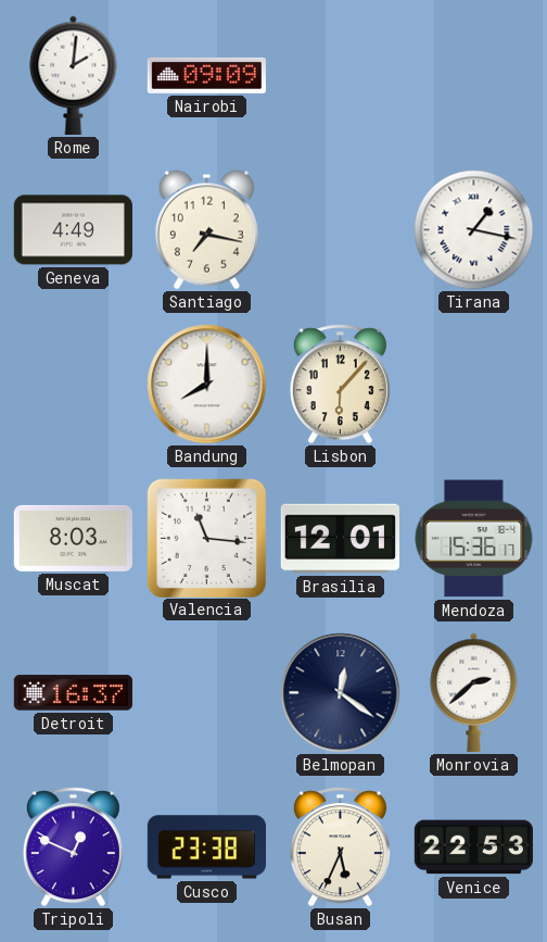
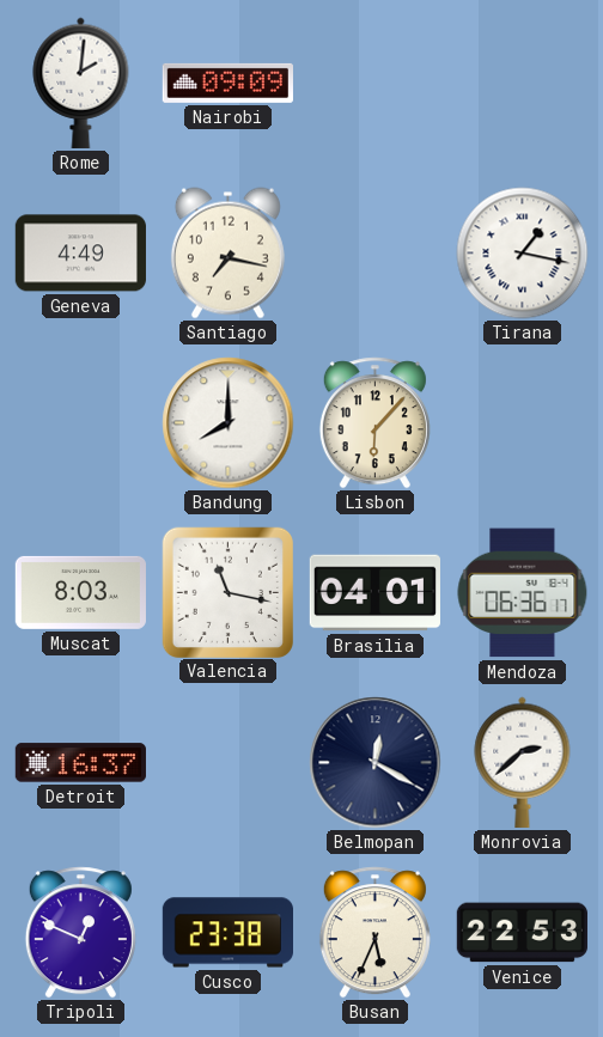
Valencia: 11:16 -> 11:17 (227, 592)
Brasilia: 12:01 -> 04:01 (374, 593)
Mendoza: 15:36 -> 06:36 (523, 593)
Belmopan: 12:21 -> 12:20 (376, 763)
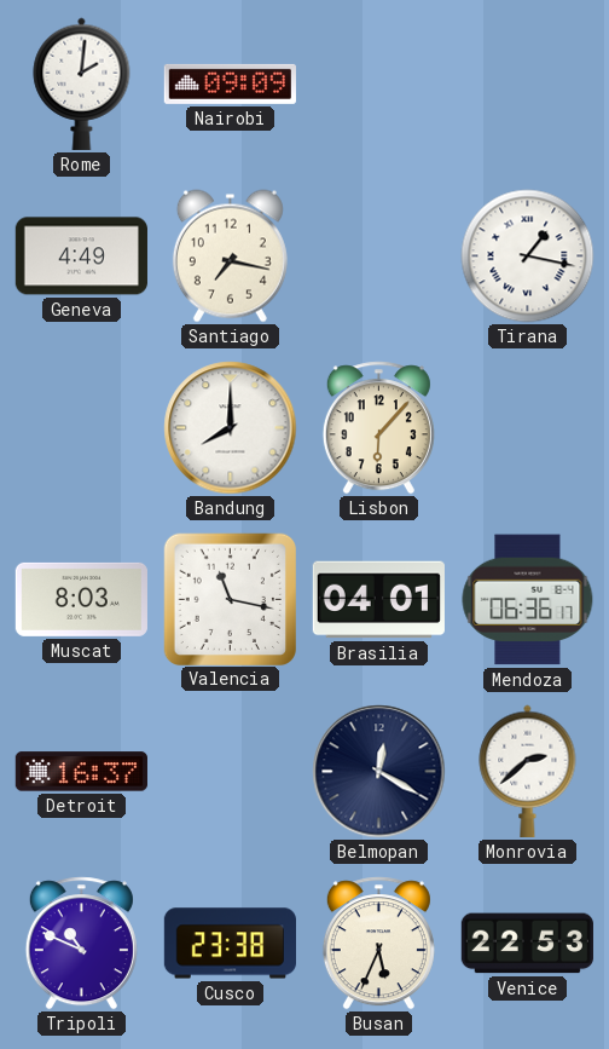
Tripoli: 12:49 -> 10:49 (81, 944)
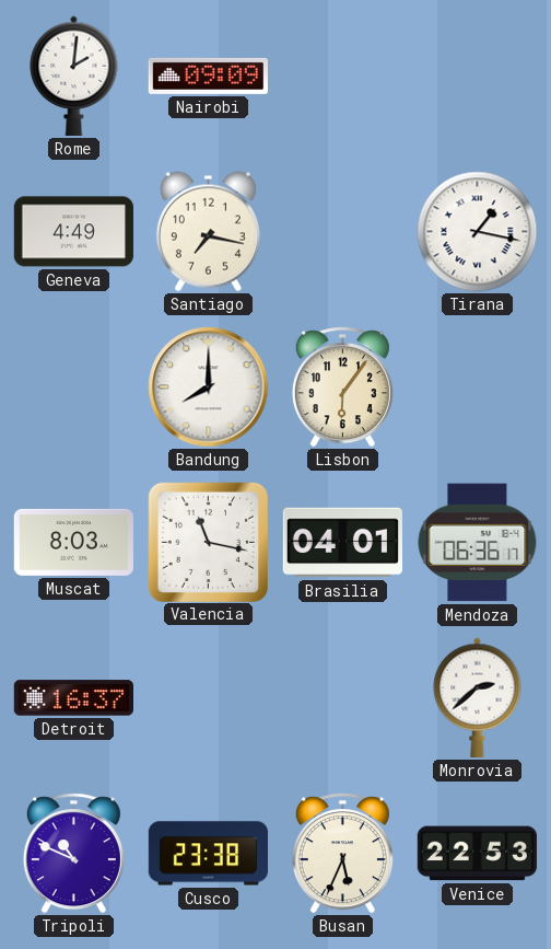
Lisbon: 6:07 -> 6:06 (342, 387)
Belmopan: 12:20 -> none (379, 772)
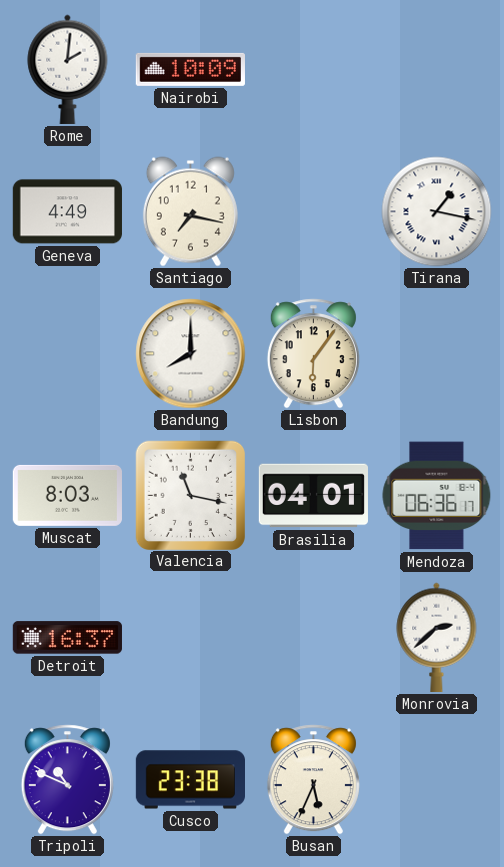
Nairobi: 09:09 -> 10:09 (190, 69)
Venice: 22:53 -> none (477, 854)
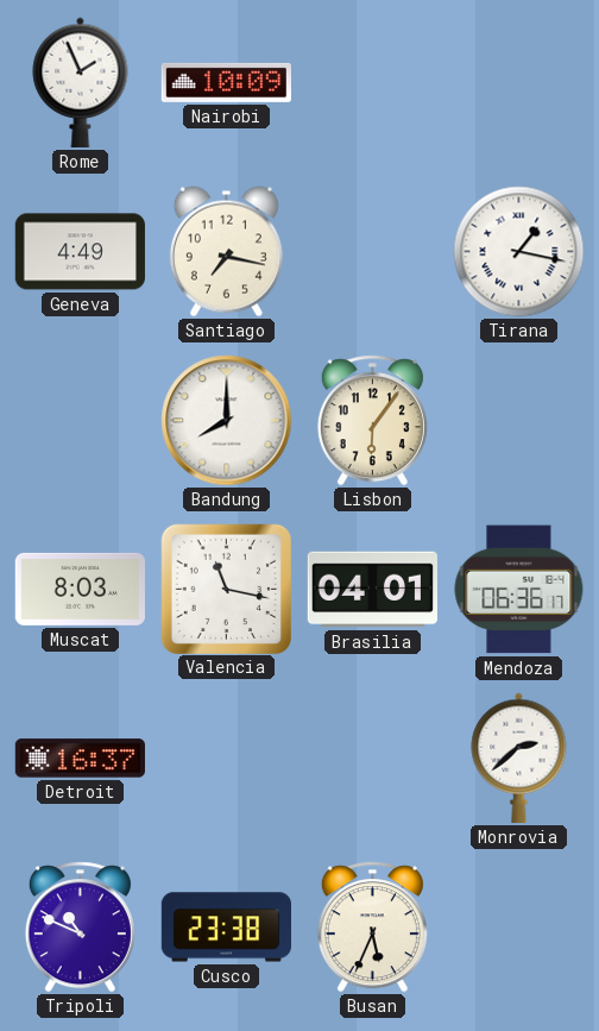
Rome: 2:01 -> 1:56 (81, 82)
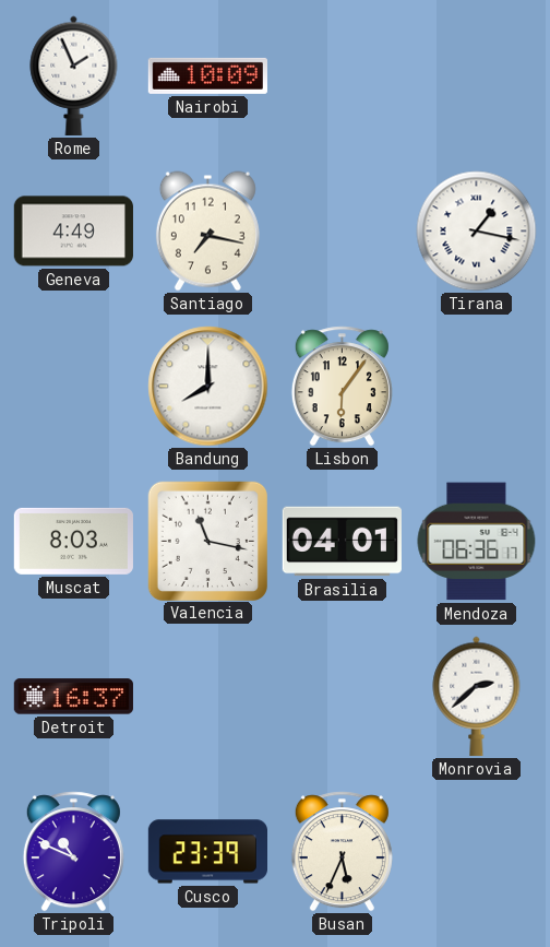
Cusco: 23:38 -> 23:39 (207, 852)
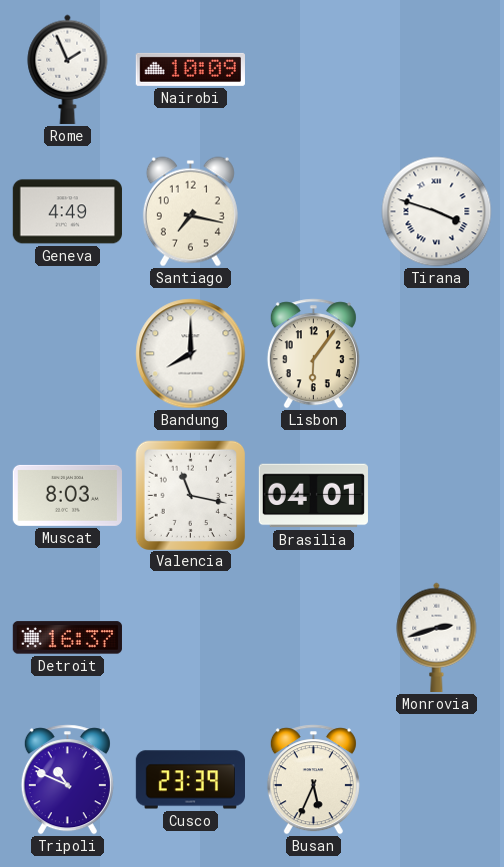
Tirana: 1:17 -> 3:48 (437, 212)
Mendoza: 06:36 -> none (477, 542)
Monrovia: 2:38 -> 2:42 (437, 637)
